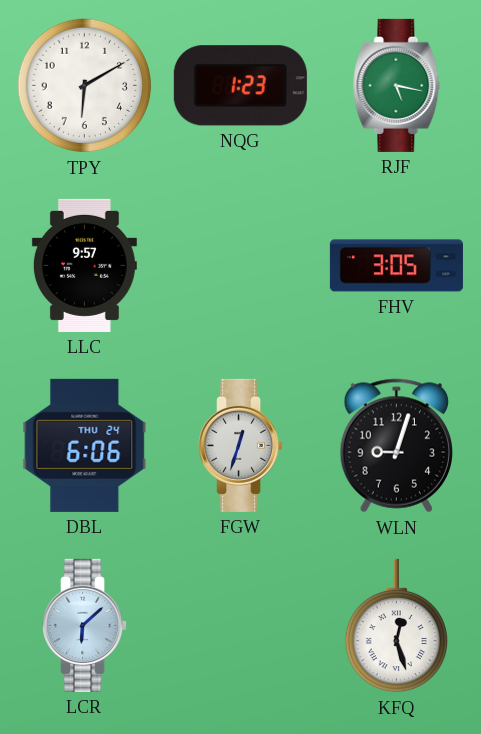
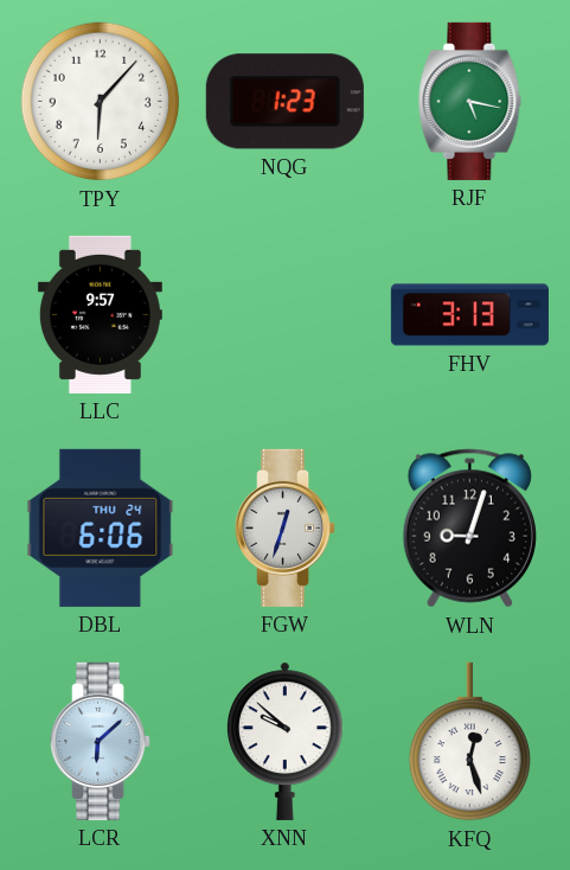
TPY: 6:10 -> 6:07 (101, 102)
FHV: 3:05 -> 3:13 (469, 315)
XNN: none -> 9:52 (286, 741)
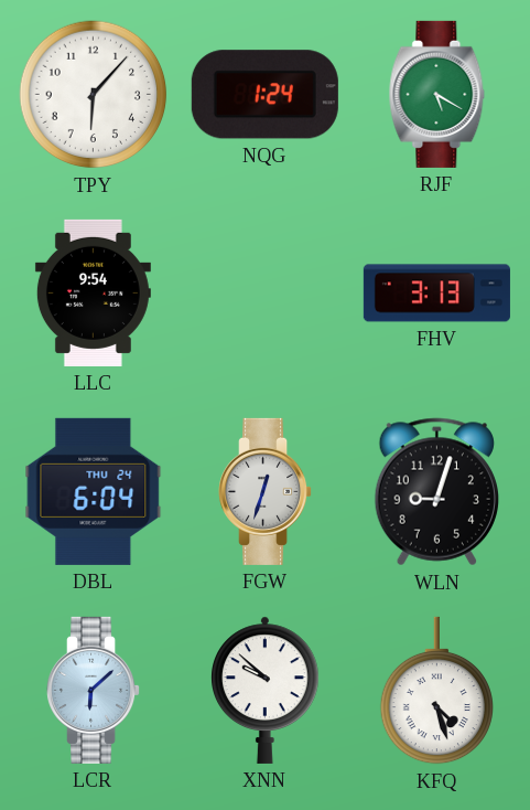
NQG: 1:23 -> 1:24 (264, 95)
RJF: 5:17 -> 5:20 (437, 94)
LLC: 9:57 -> 9:54 (93, 292)
DBL: 6:06 -> 6:04 (94, 491)
KFQ: 12:27 -> 4:27 (436, 691)
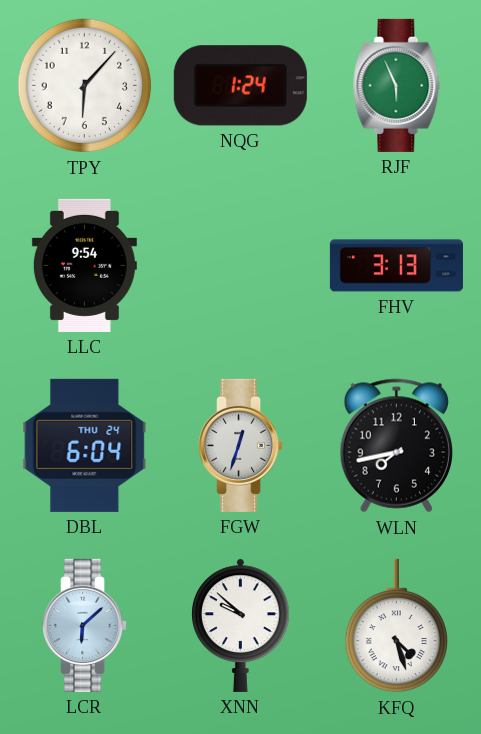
RJF: 5:20 -> 5:56 (397, 85)
WLN: 9:03 -> 7:43 (396, 446)
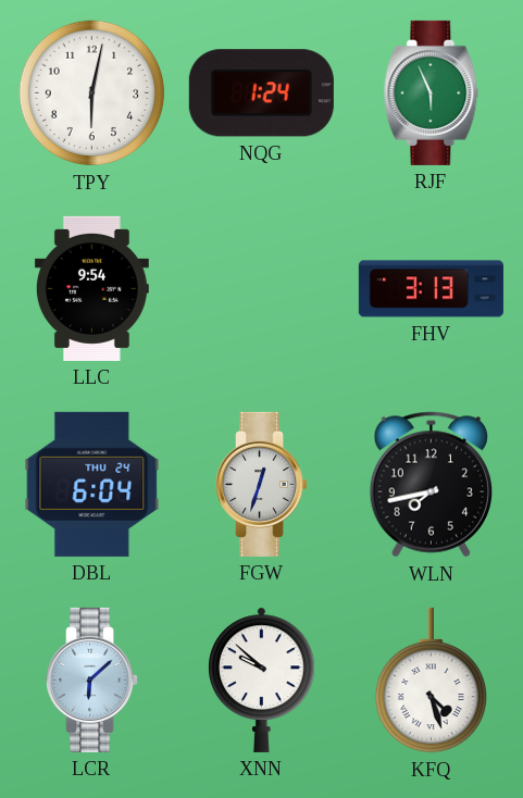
TPY: 6:07 -> 6:02 (92, 93)
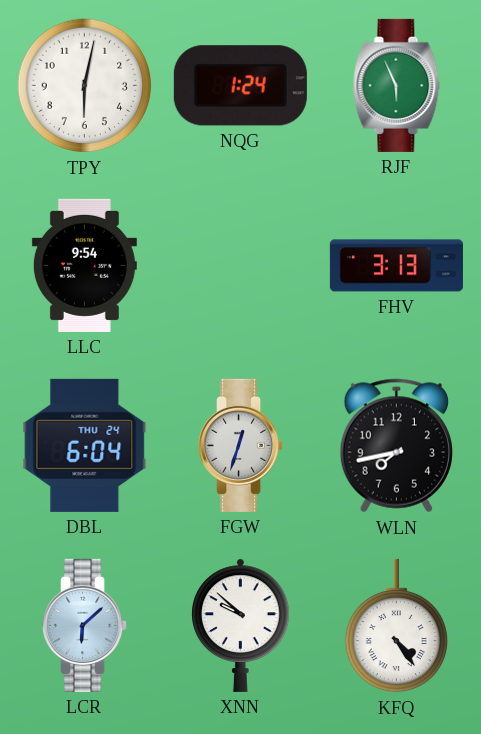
KFQ: 4:27 -> 4:24 (396, 626)
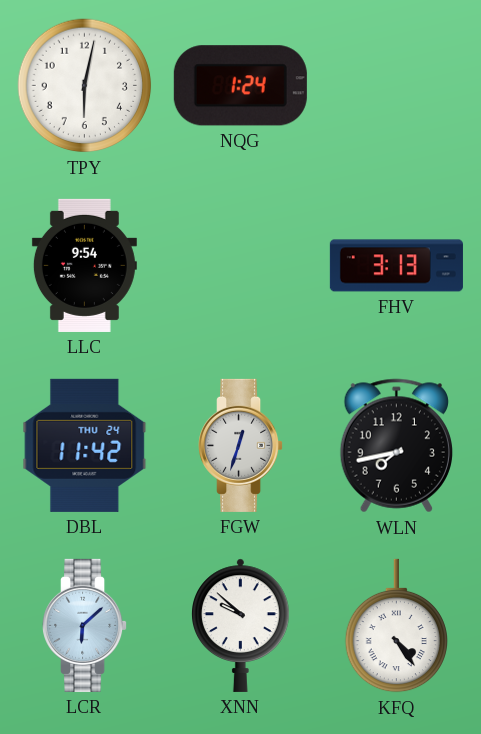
RJF: 5:56 -> none (397, 85)
DBL: 6:04 -> 11:42 (85, 445)
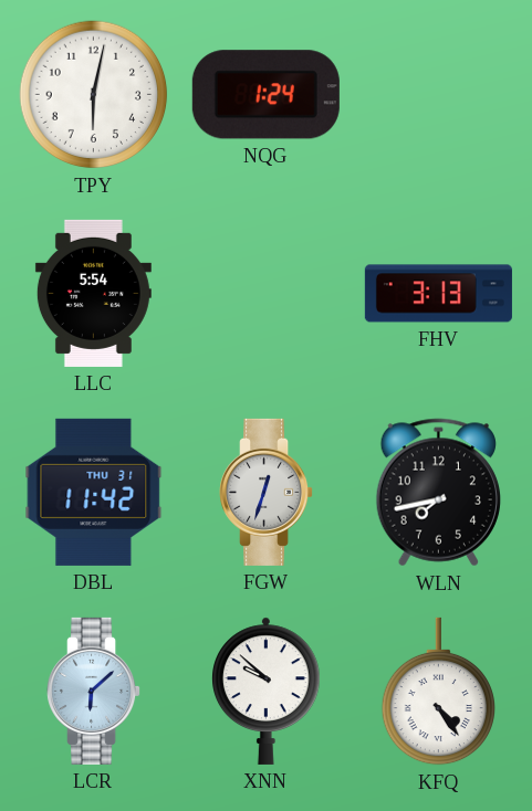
LLC: 9:54 -> 5:54 (93, 293)
DBL date: THU 24 -> THU 31 (94, 492)
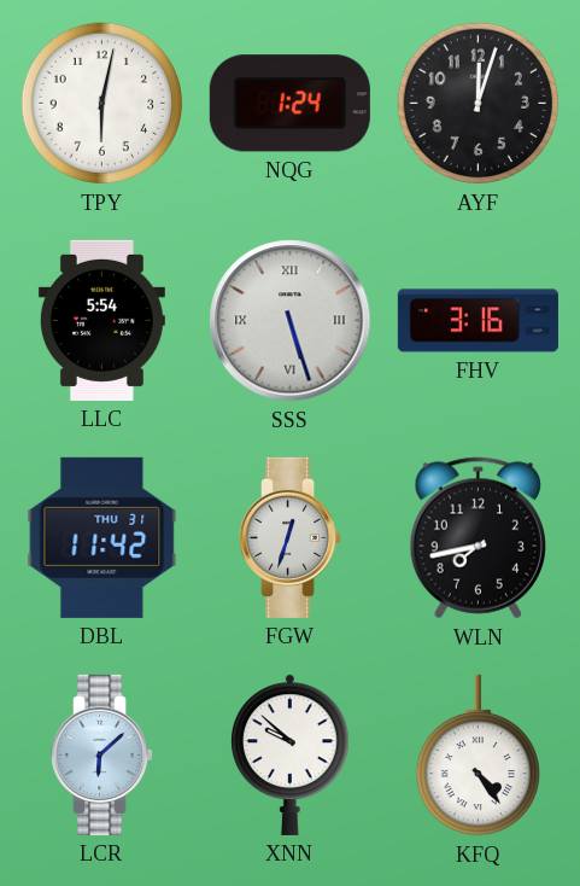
AYF: none -> 12:03 (479, 104)
SSS: none -> 5:27 (291, 321)
FHV: 3:13 -> 3:16 (478, 321)
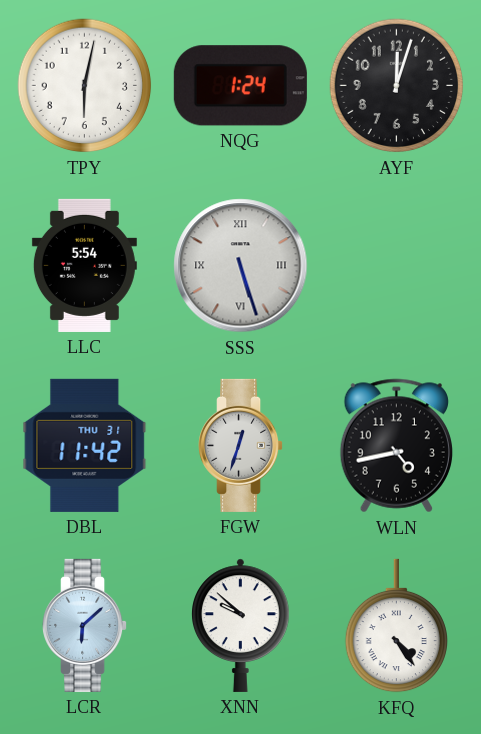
FHV: 3:16 -> none (478, 321)
WLN: 7:43 -> 4:43 (396, 446)
